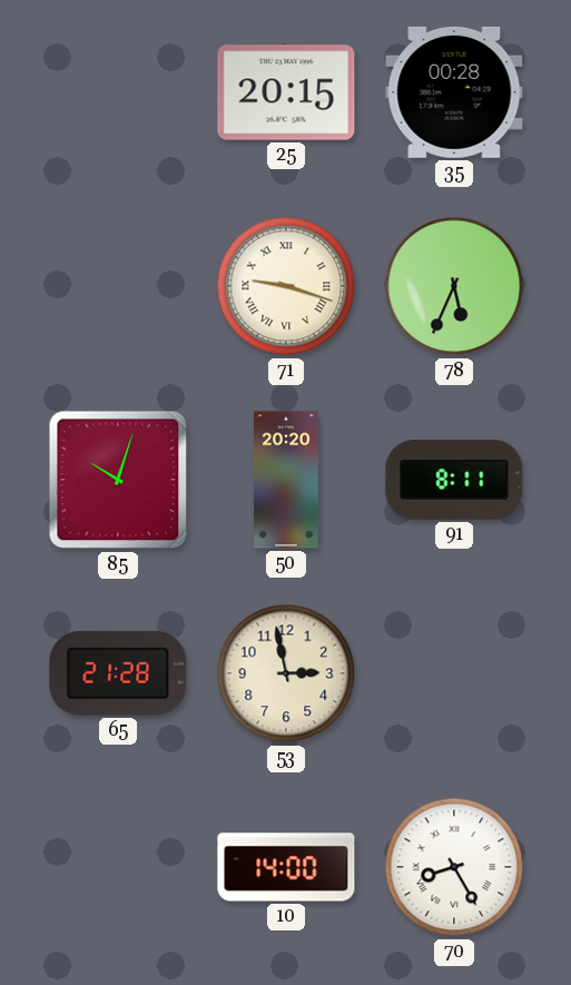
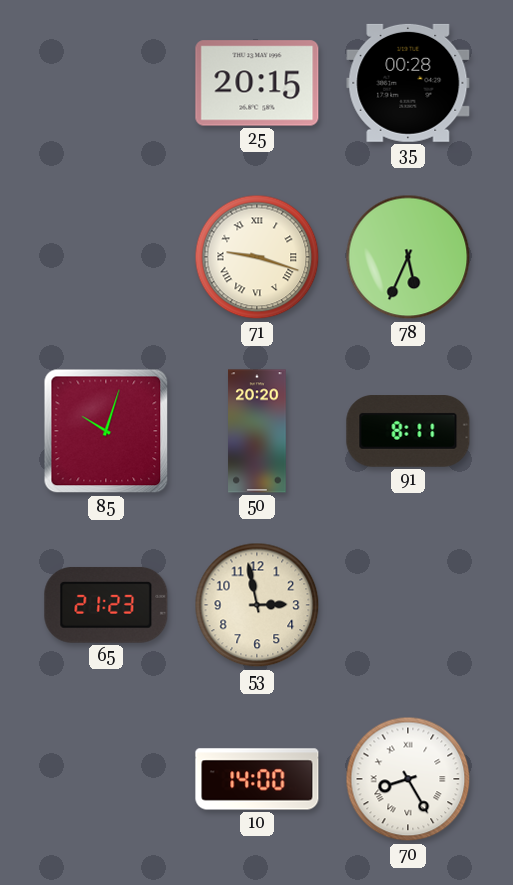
65: 21:28 -> 21:23 (106, 605)
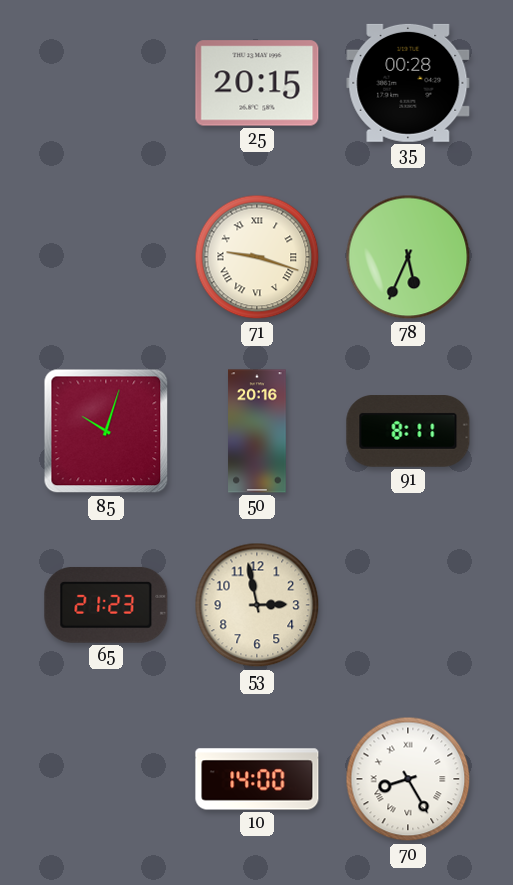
50: 20:20 -> 20:16 (257, 431)
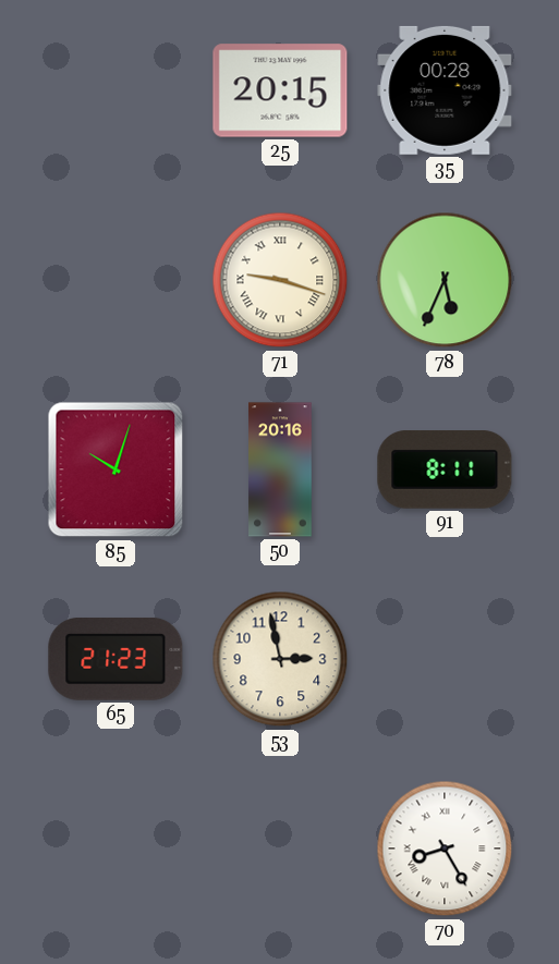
10: 14:00 -> none (257, 779)
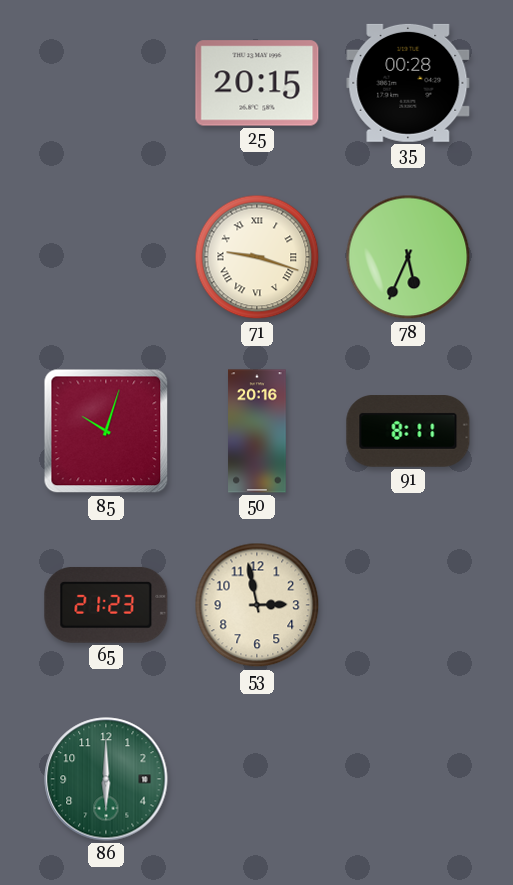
86: none -> 6:00 (106, 779)
70: 8:25 -> none (445, 849)
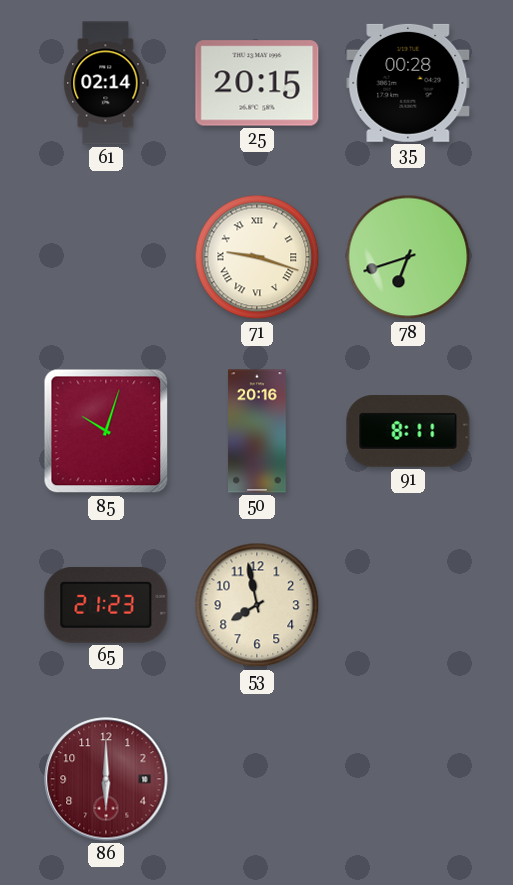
61: none -> 02:14 (106, 83)
78: 5:34 -> 6:42 (408, 257)
53: 2:58 -> 7:58 (257, 605)
86 dial: green -> burgundy (106, 779)
